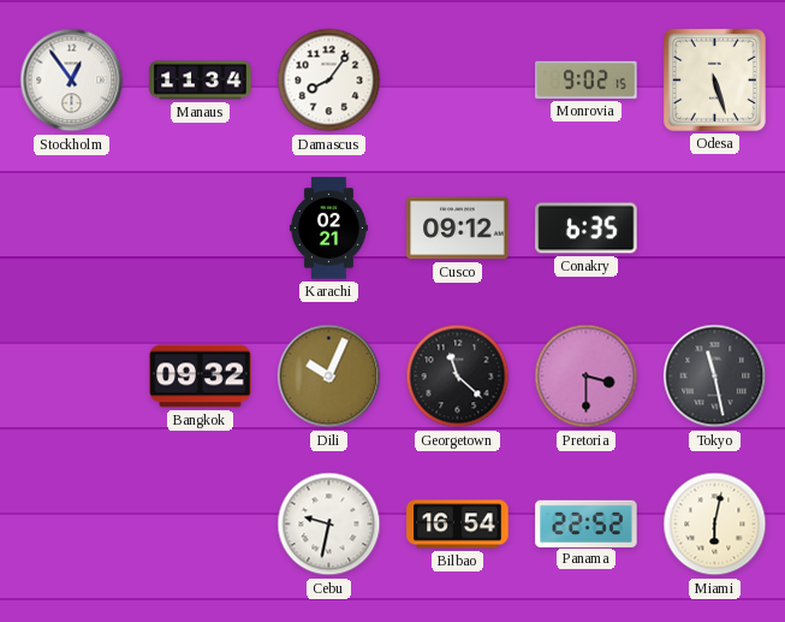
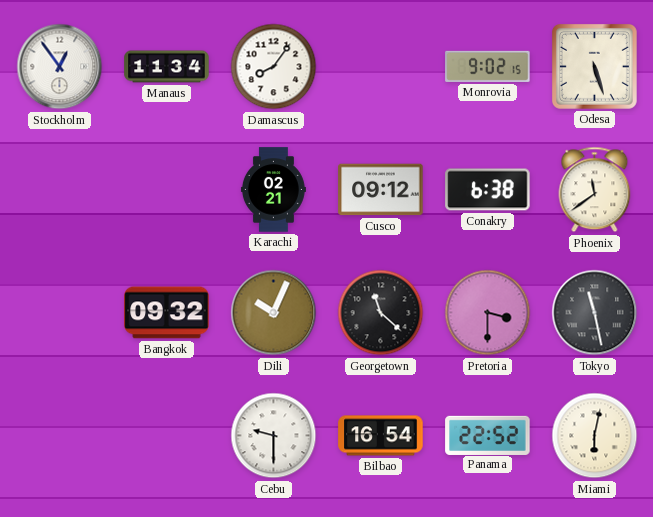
Conakry: 6:35 -> 6:38 (488, 190)
Phoenix: none -> 11:39 (595, 190)
Cebu: 9:32 -> 9:30 (274, 436)
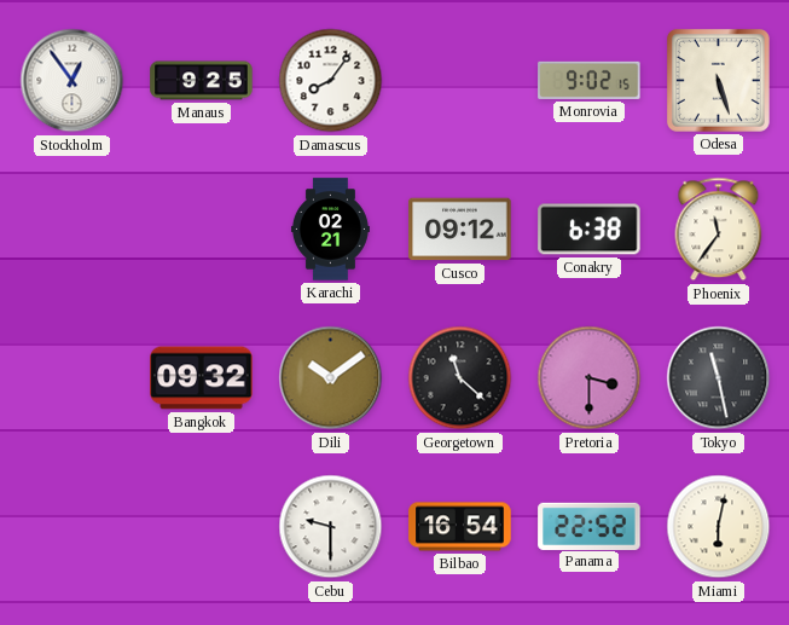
Manaus: 11:34 -> 9:25 (202, 81)
Phoenix: 11:39 -> 11:36 (719, 230)
Dili: 10:04 -> 10:09 (331, 378)
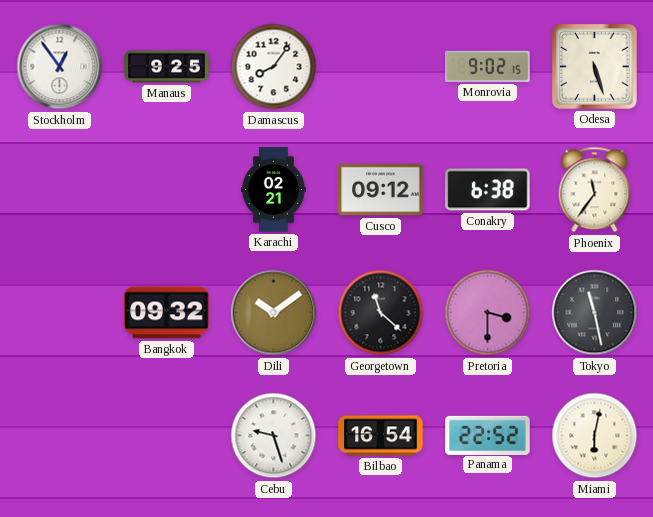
Cebu: 9:30 -> 9:27 (274, 436)
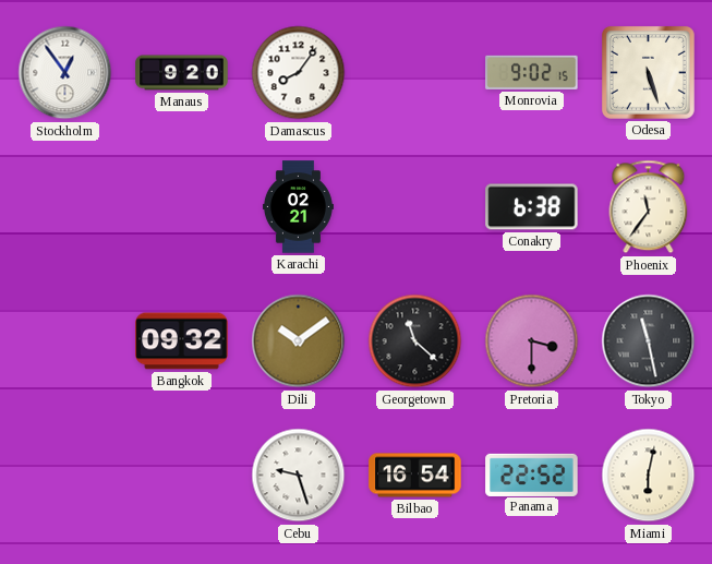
Manaus: 9:25 -> 9:20 (182, 73)
Cusco: 09:12 -> none (381, 190)
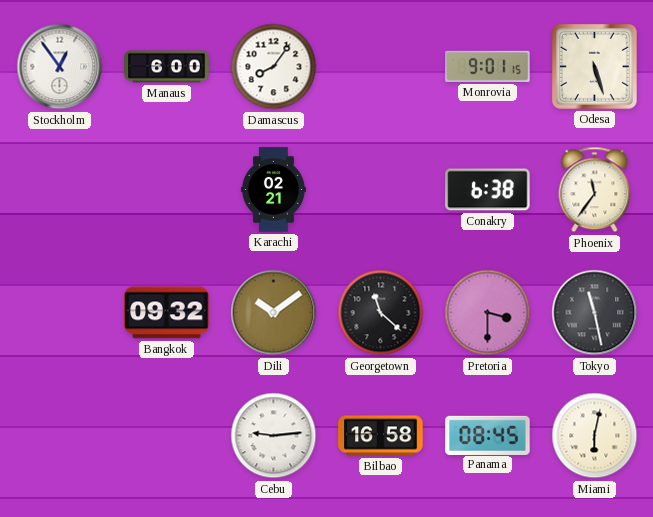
Manaus: 9:20 -> 6:00 (167, 67)
Monrovia: 9:02 -> 9:01 (488, 66)
Cebu: 9:27 -> 9:14 (274, 436)
Bilbao: 16:54 -> 16:58 (381, 436)
Panama: 22:52 -> 08:45 (488, 435)
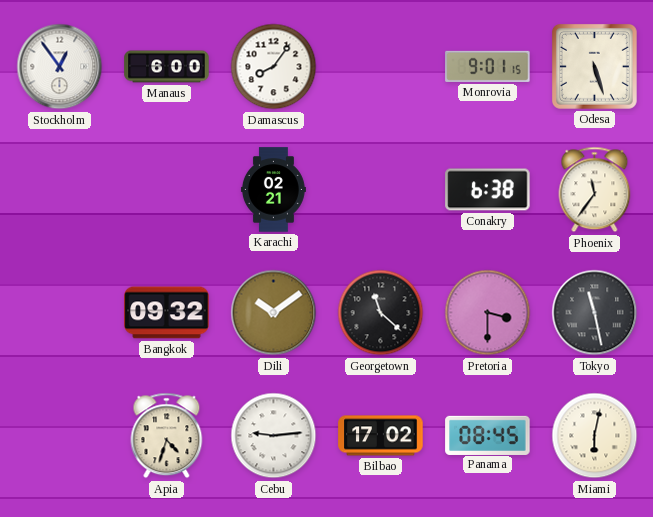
Apia: none -> 4:33 (167, 436)
Bilbao: 16:58 -> 17:02 (381, 436)
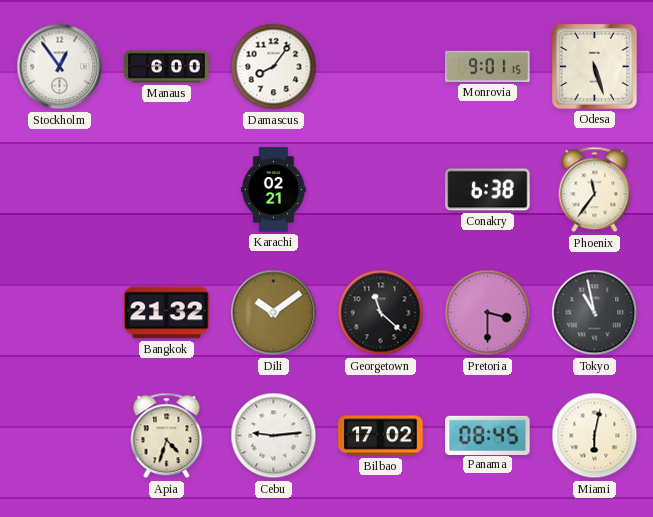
Bangkok: 09:32 -> 21:32 (167, 313)
Tokyo: 11:28 -> 10:58 (595, 313)
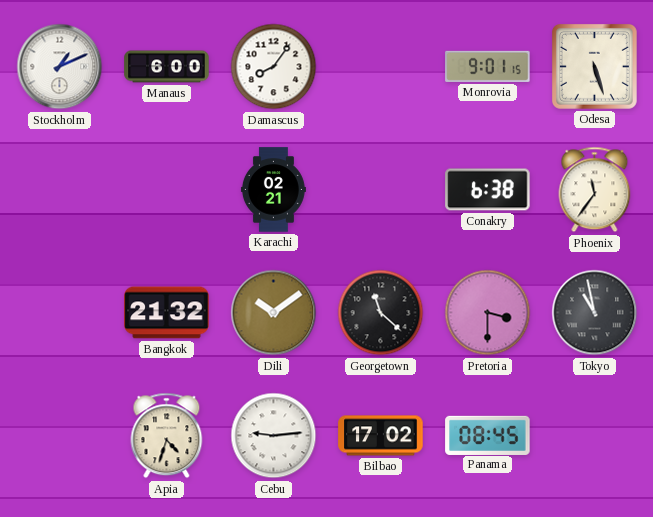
Stockholm: 12:54 -> 1:11 (60, 67)
Miami: 6:02 -> none (595, 436)
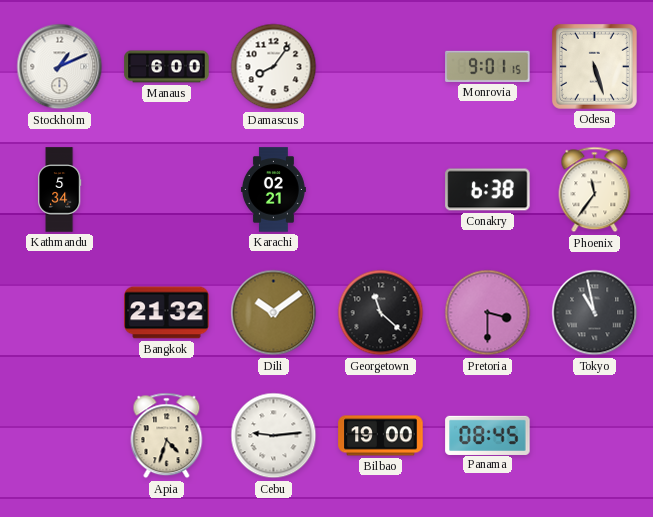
Kathmandu: none -> 5:34 (60, 190)
Bilbao: 17:02 -> 19:00 (381, 436)
